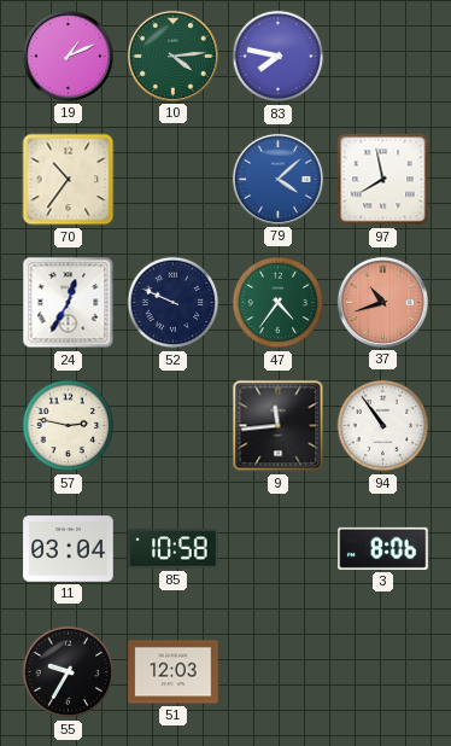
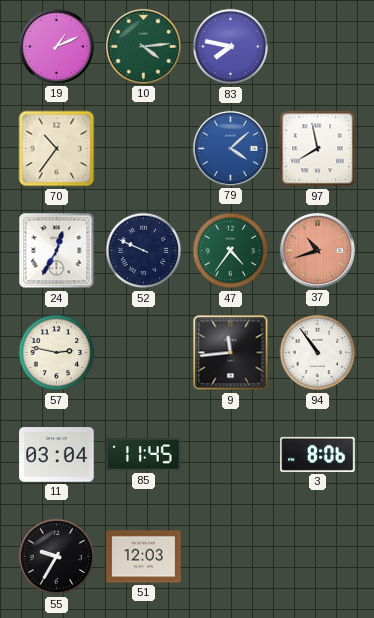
85: 10:58 -> 11:45 (144, 455)
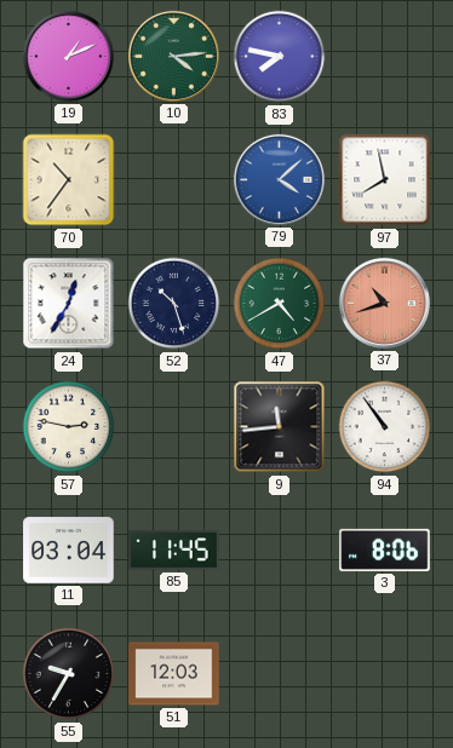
52: 9:49 -> 10:27 (174, 304)
47: 4:36 -> 4:40 (280, 304)
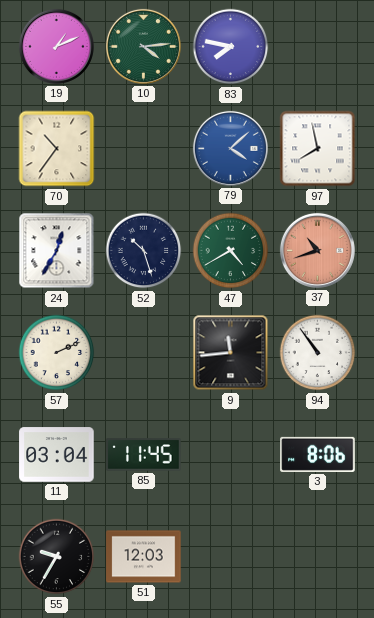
57: 2:47 -> 2:11 (57, 353)
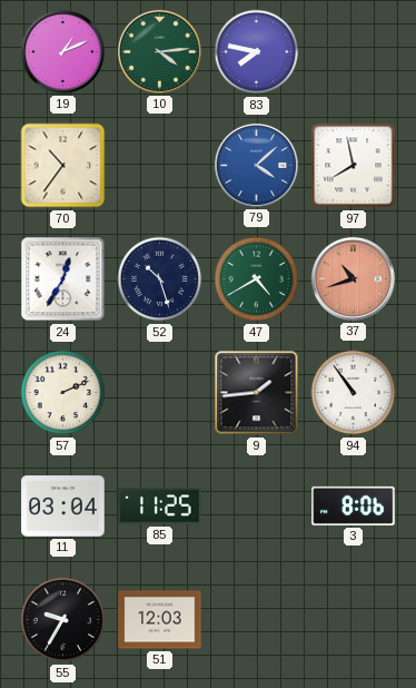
9: 11:44 -> 1:44 (257, 393)
85: 11:45 -> 11:25 (160, 507)
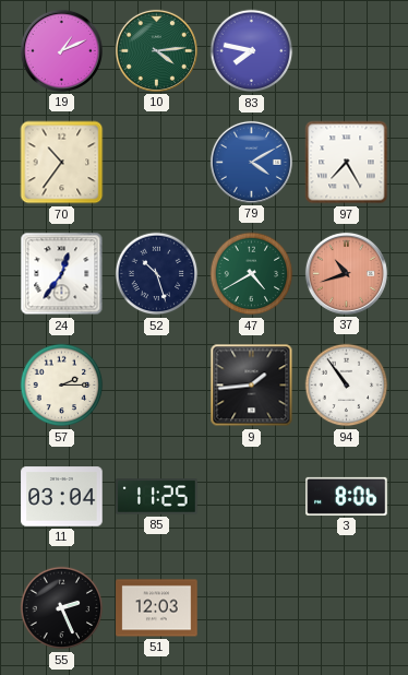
79: 4:08 -> 4:10 (251, 162)
97: 7:58 -> 7:25 (347, 163)
24: 12:35 -> 12:36 (62, 274)
57: 2:11 -> 2:15 (62, 386)
55: 9:35 -> 2:26 (62, 608)
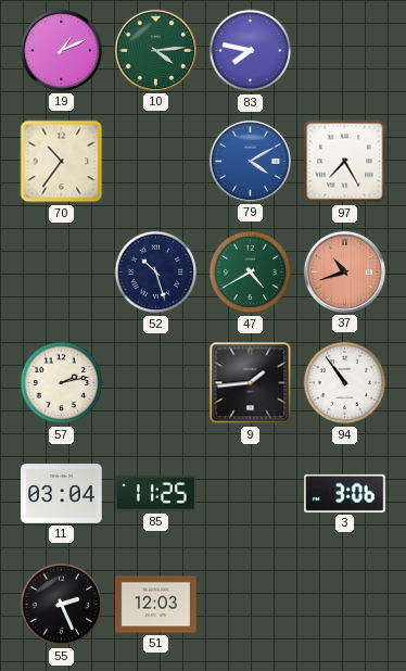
24: 12:36 -> none (62, 274)
57: 2:15 -> 2:13 (62, 383)
3: 8:06 -> 3:06 (345, 493)
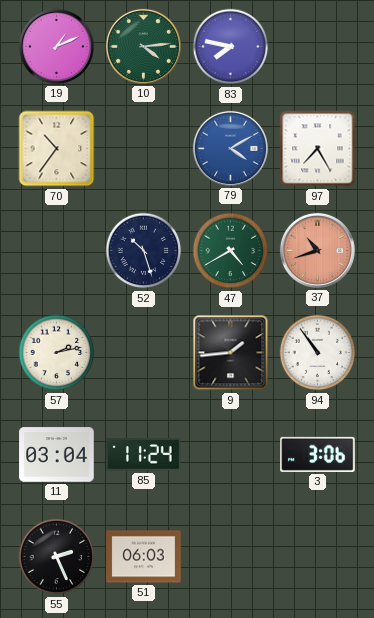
85: 11:25 -> 11:24 (144, 455)
51: 12:03 -> 06:03 (144, 557)
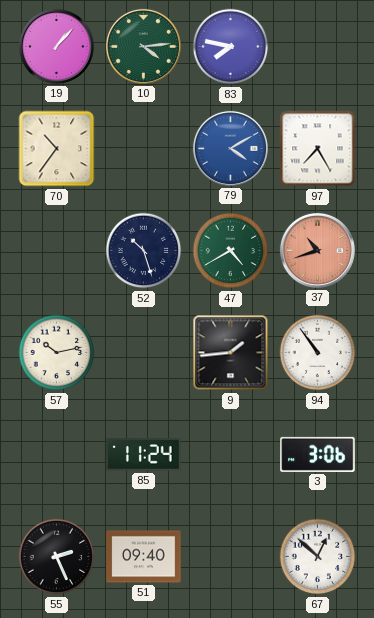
19: 1:11 -> 1:07 (56, 46)
57: 2:13 -> 10:13 (57, 353)
11: 03:04 -> none (57, 455)
51: 06:03 -> 09:40 (144, 557)
67: none -> 12:52 (318, 557)
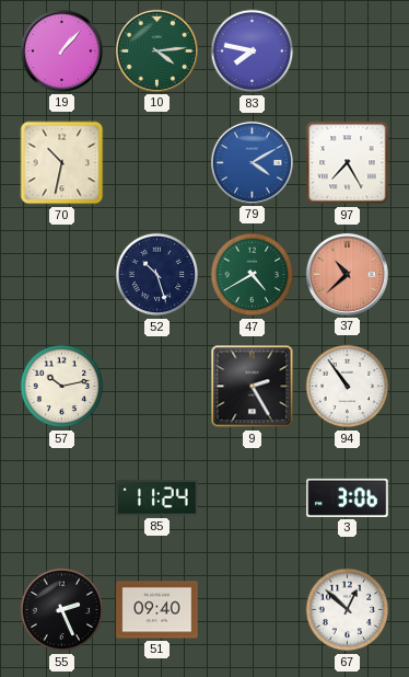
70: 10:36 -> 10:32 (62, 163)
37: 10:42 -> 10:38 (347, 274)
9: 1:44 -> 2:25 (253, 387)
